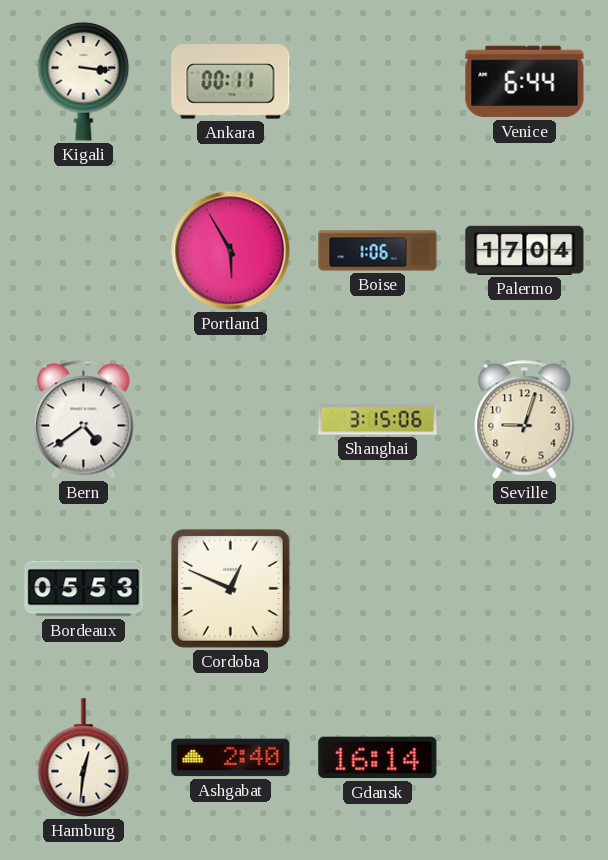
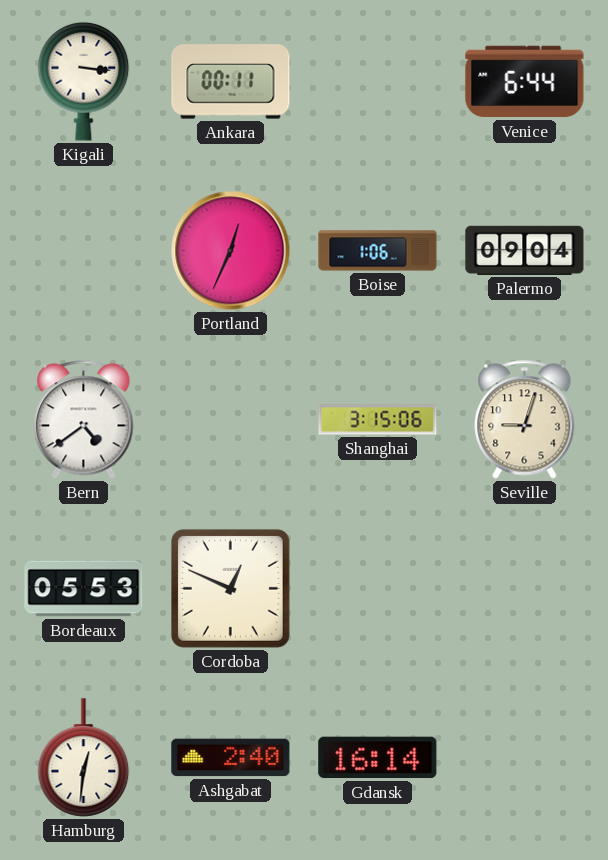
Portland: 5:55 -> 12:34 (231, 251)
Palermo: 17:04 -> 09:04 (525, 250)
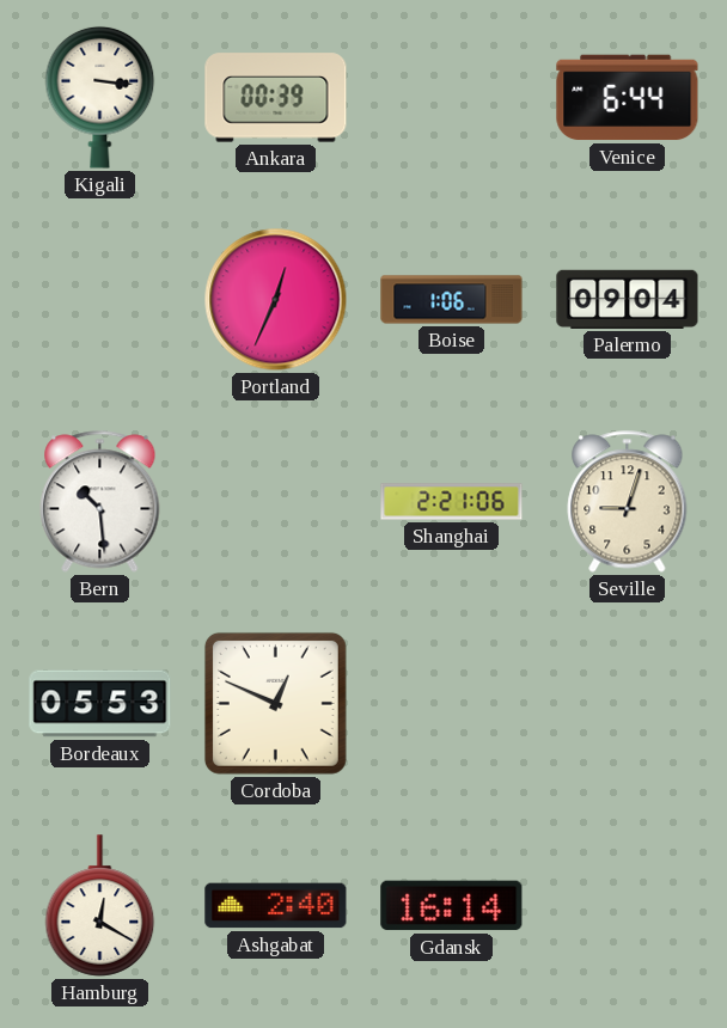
Ankara: 00:11 -> 00:39 (276, 98)
Bern: 4:39 -> 10:29 (100, 502)
Shanghai: 3:15 -> 2:21 (452, 502)
Hamburg: 12:31 -> 12:20 (100, 906)
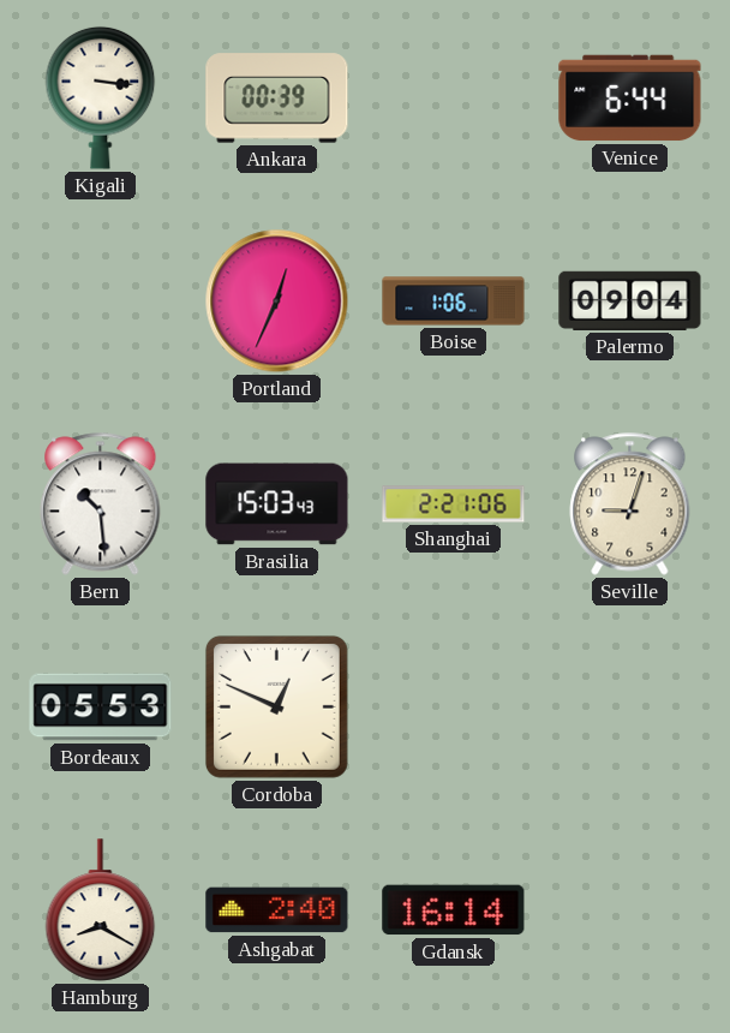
Brasilia: none -> 15:03 (277, 504)
Hamburg: 12:20 -> 8:20 (101, 910)
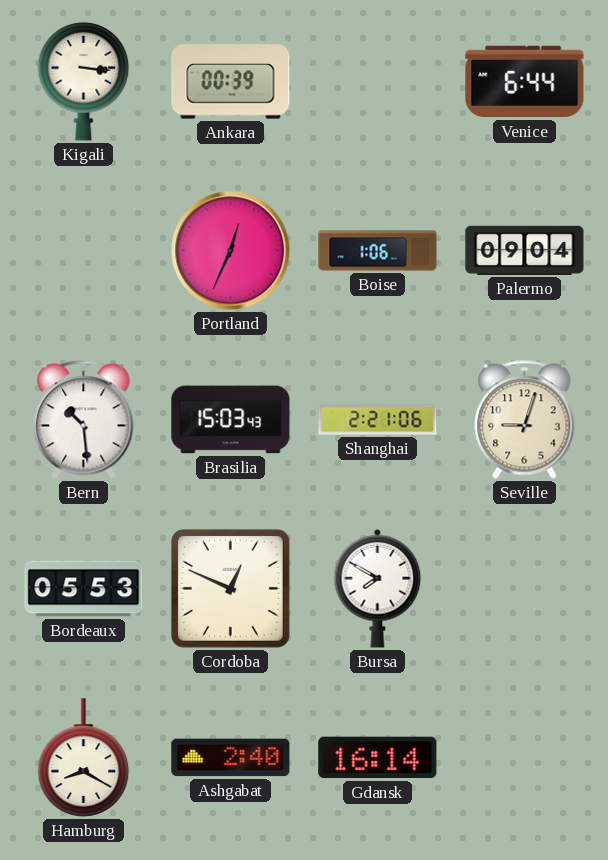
Bursa: none -> 7:50 (378, 588)
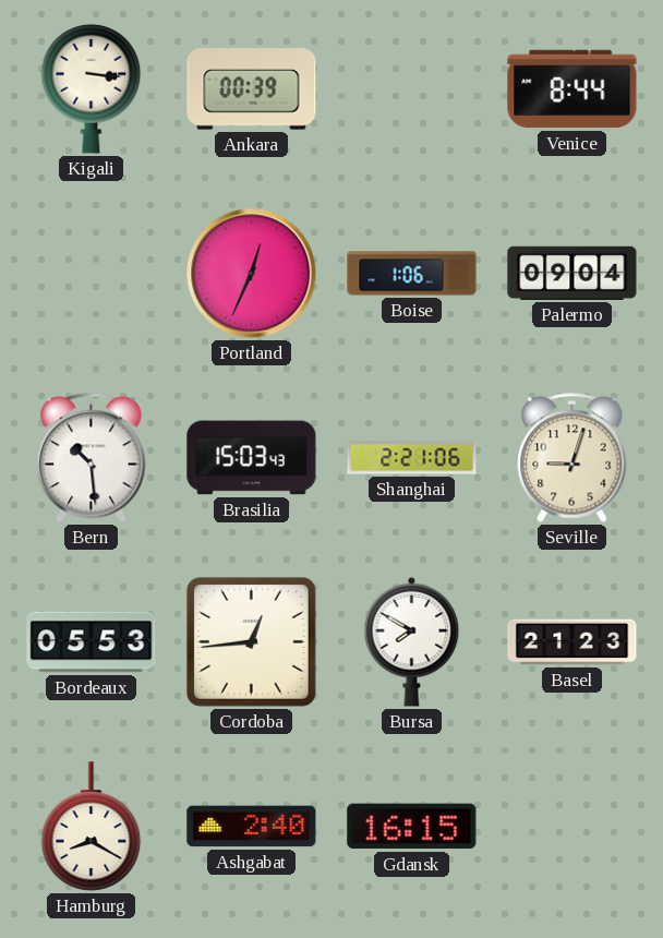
Venice: 6:44 -> 8:44 (572, 89)
Cordoba: 12:49 -> 12:44 (251, 641)
Basel: none -> 21:23 (572, 642)
Gdansk: 16:14 -> 16:15 (412, 827)
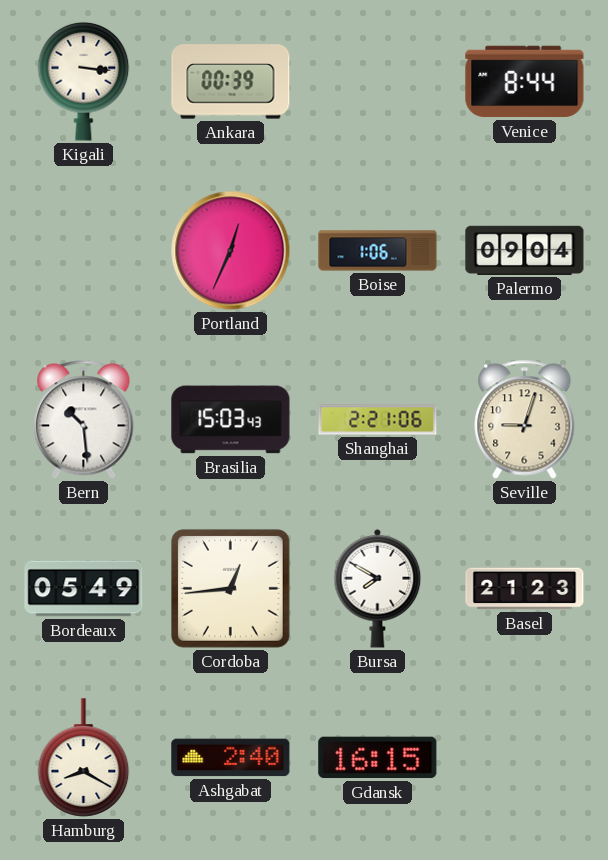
Bordeaux: 05:53 -> 05:49 (84, 589)
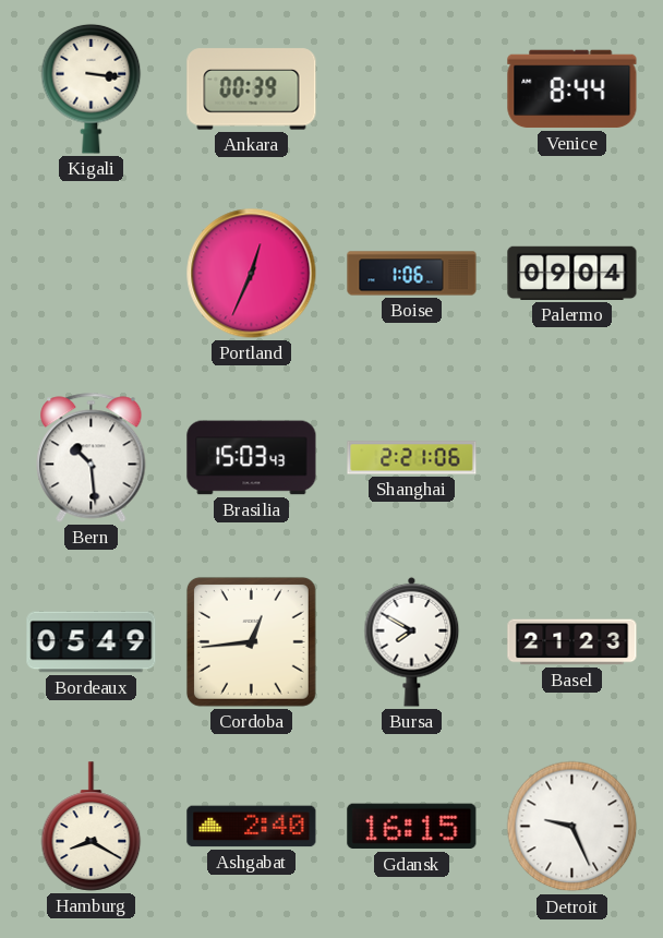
Seville: 9:03 -> none (525, 420)
Detroit: none -> 9:26 (572, 827)
